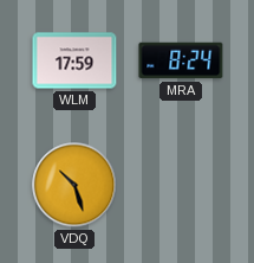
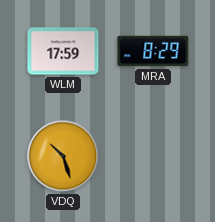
MRA: 8:24 -> 8:29 (153, 51)
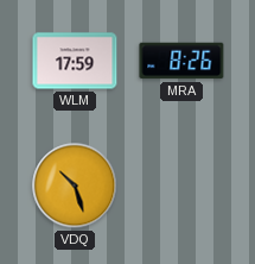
MRA: 8:29 -> 8:26 (181, 61)
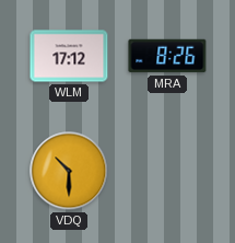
WLM: 17:59 -> 17:12 (69, 56)
VDQ: 10:27 -> 10:30 (69, 171)
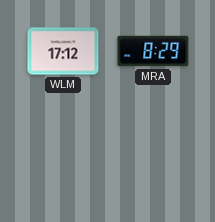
MRA: 8:26 -> 8:29 (153, 51)
VDQ: 10:30 -> none (69, 171)
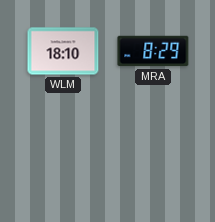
WLM: 17:12 -> 18:10 (63, 51)
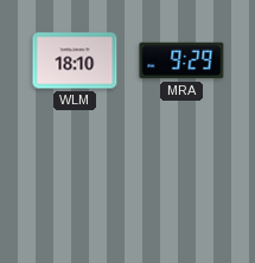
MRA: 8:29 -> 9:29 (181, 60)
